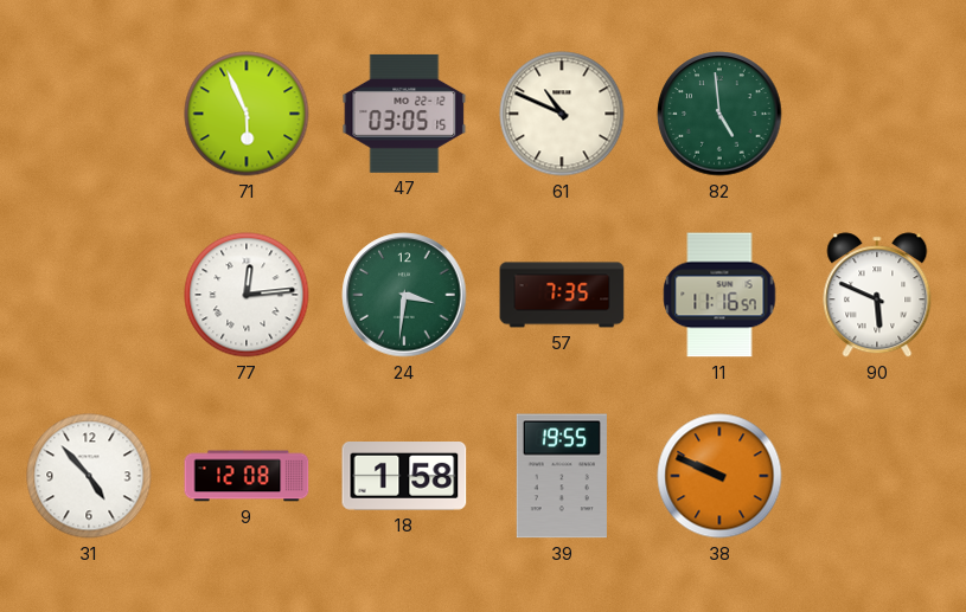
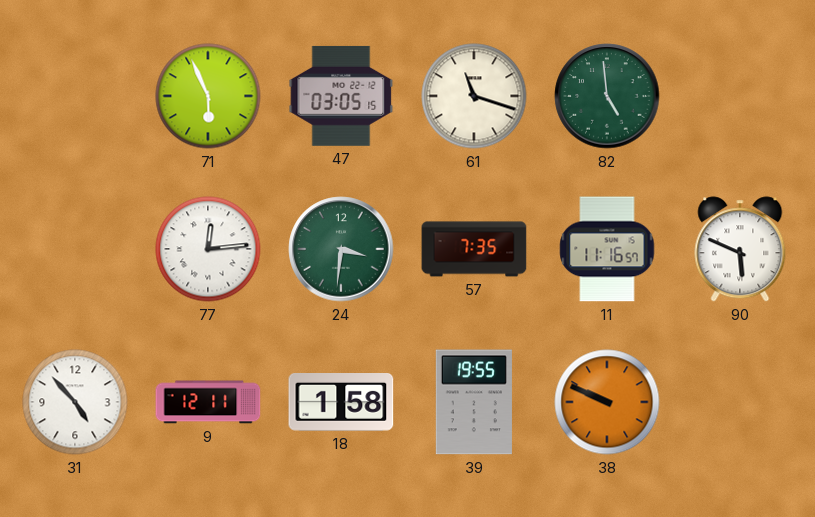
61: 10:49 -> 11:18 (474, 96)
9: 12:08 -> 12:11 (208, 402)
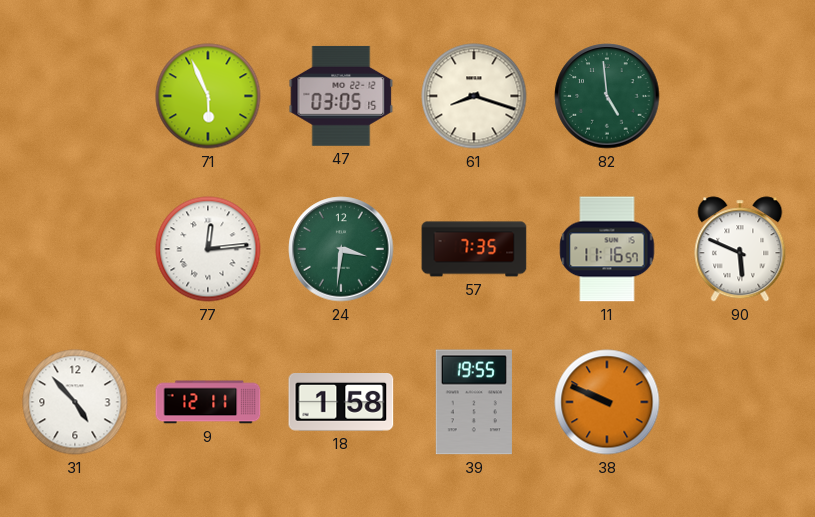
61: 11:18 -> 8:18 (474, 96)
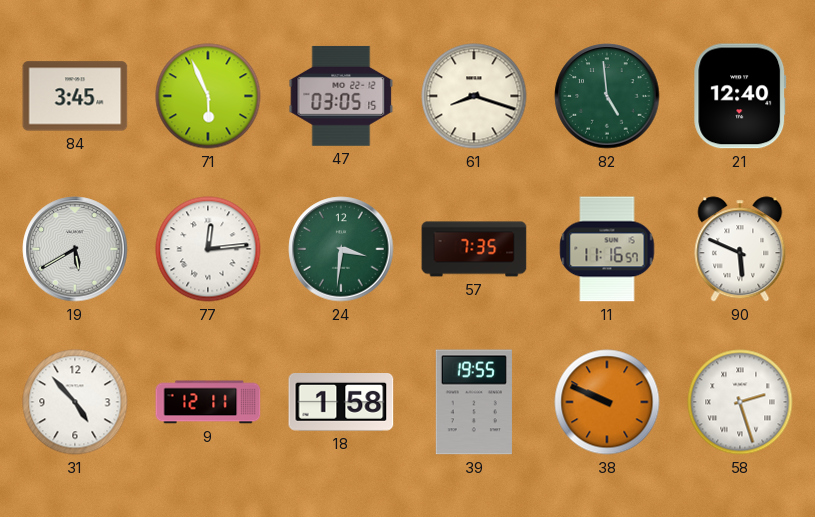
84: none -> 3:45 (75, 96)
21: none -> 12:40 (740, 96)
19: none -> 5:40 (75, 249)
58: none -> 2:27 (740, 402)
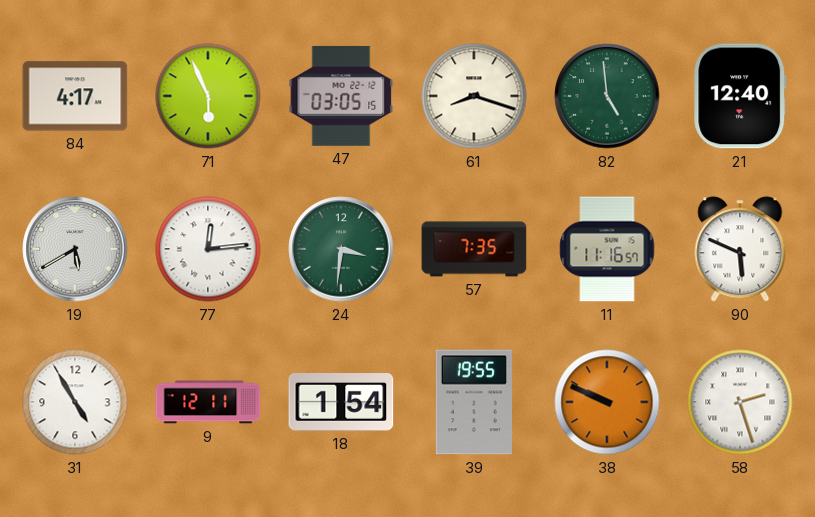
84: 3:45 -> 4:17 (75, 96)
31: 4:53 -> 4:55 (75, 402)
18: 1:58 -> 1:54 (341, 403)
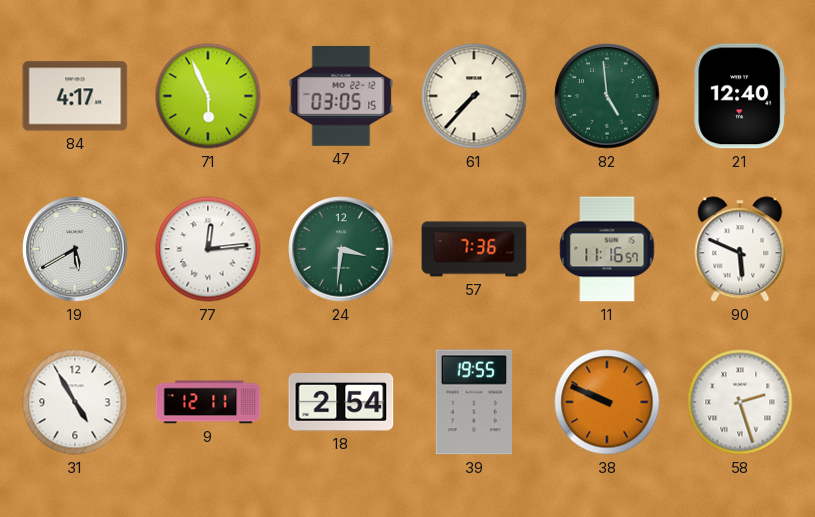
61: 8:18 -> 7:37 (474, 96)
57: 7:35 -> 7:36 (474, 249)
18: 1:54 -> 2:54 (341, 403)
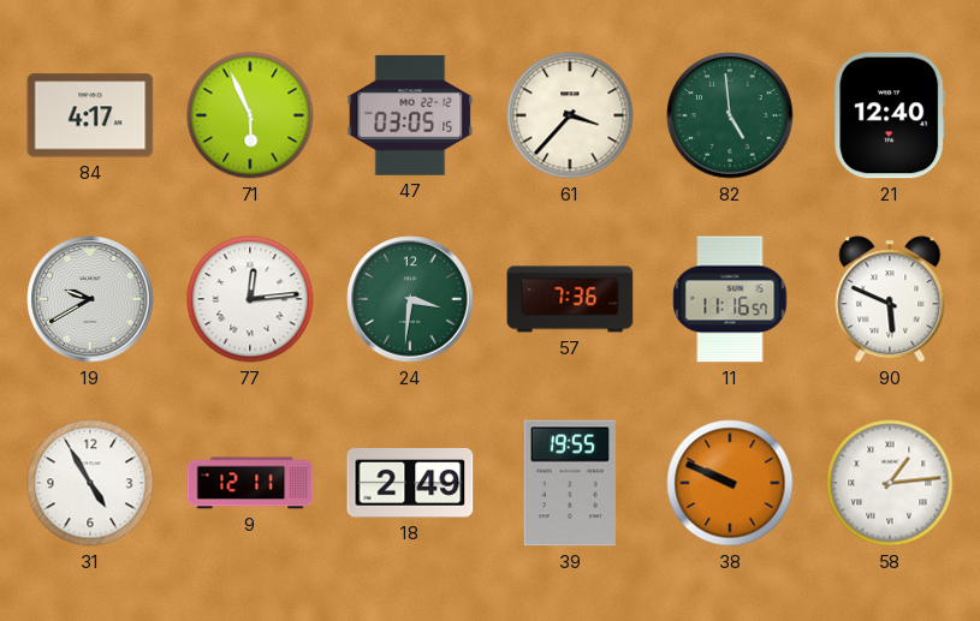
61: 7:37 -> 3:37 (570, 115)
19: 5:40 -> 9:40 (90, 299)
18: 2:54 -> 2:49 (410, 484)
58: 2:27 -> 1:14 (890, 483)
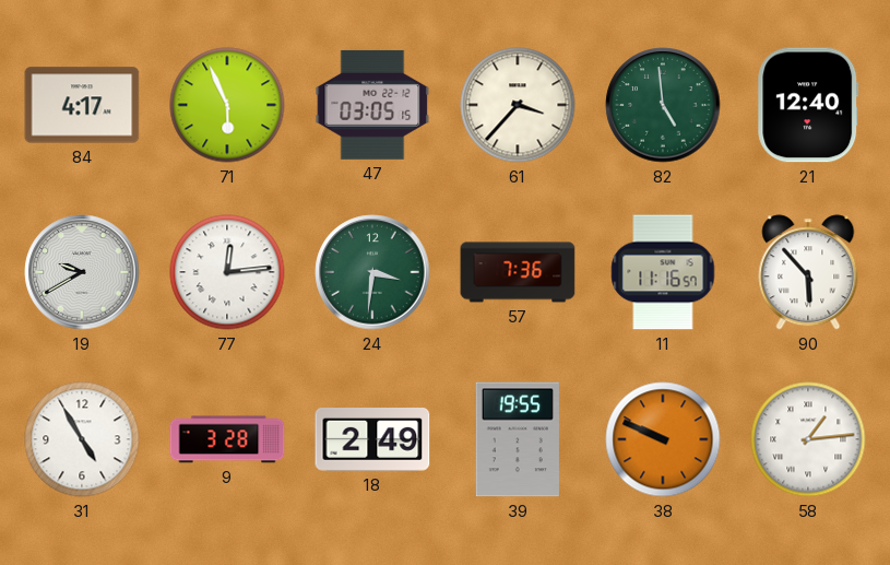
90: 5:49 -> 5:53 (808, 272)
9: 12:11 -> 3:28 (227, 439)
